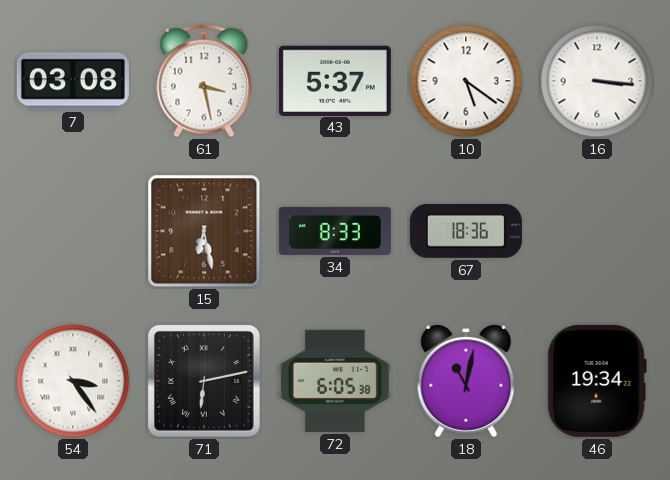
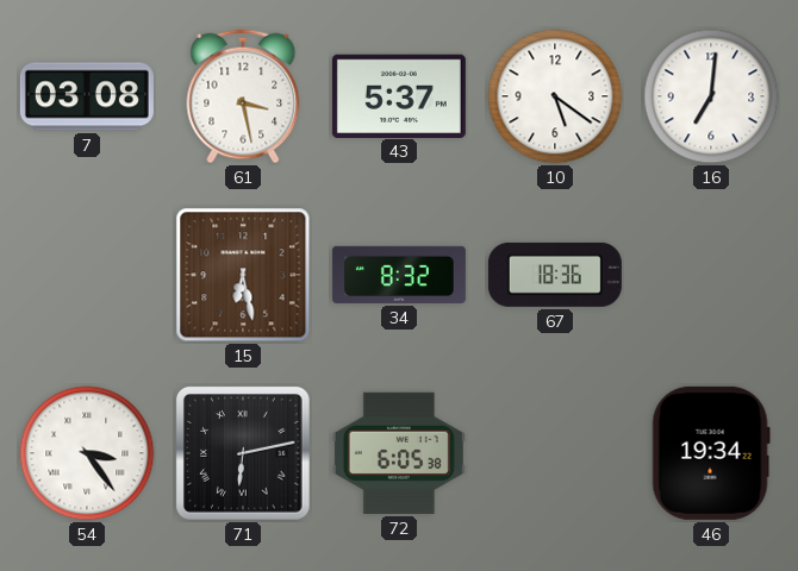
16: 3:16 -> 7:01 (711, 96)
34: 8:33 -> 8:32 (399, 275)
18: 11:02 -> none (466, 381)
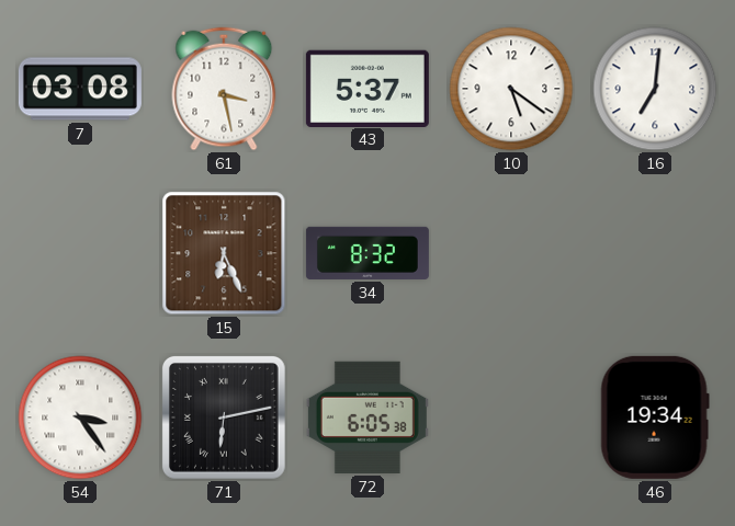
15: 6:28 -> 6:26 (224, 253)
67: 18:36 -> none (555, 275)
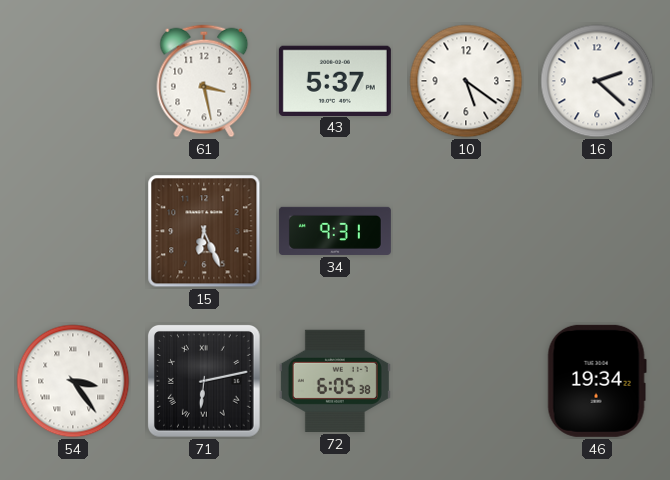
7: 03:08 -> none (80, 89)
16: 7:01 -> 2:22 (597, 81)
34: 8:32 -> 9:31 (335, 231)
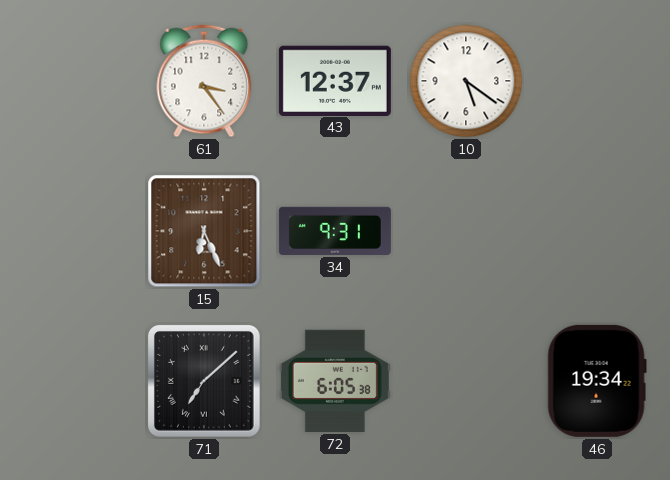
61: 3:28 -> 3:24 (204, 81)
43: 5:37 -> 12:37 (335, 80)
16: 2:22 -> none (597, 81)
54: 3:24 -> none (73, 381)
71: 6:13 -> 7:08 (204, 381)
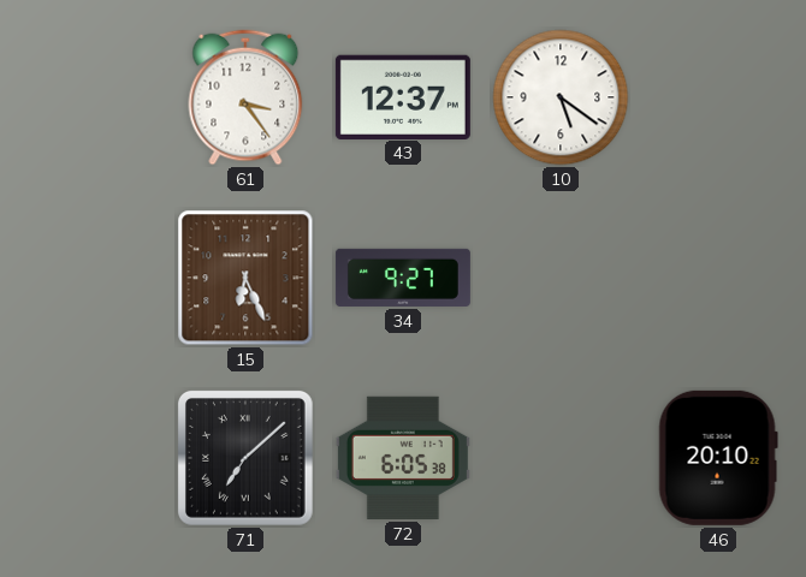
34: 9:31 -> 9:27 (403, 278)
46: 19:34 -> 20:10 (718, 458)
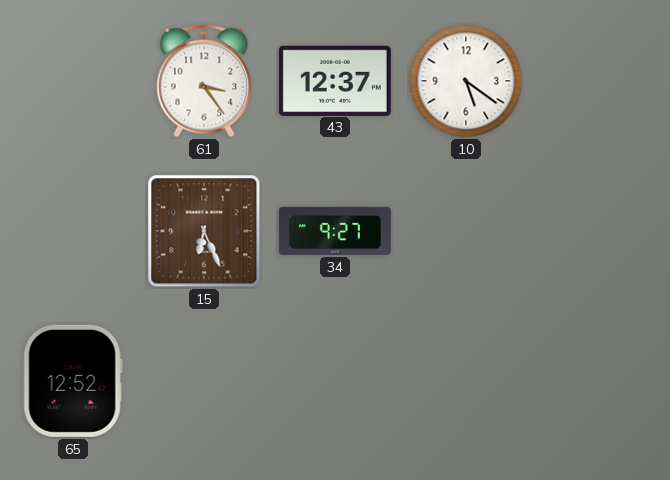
65: none -> 12:52 (73, 381)
71: 7:08 -> none (245, 458)
72: 6:05 -> none (403, 458)
46: 20:10 -> none (718, 458)
